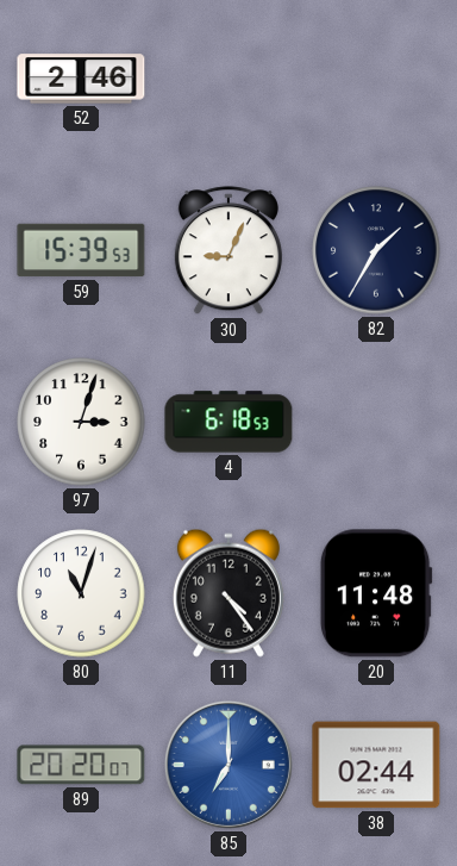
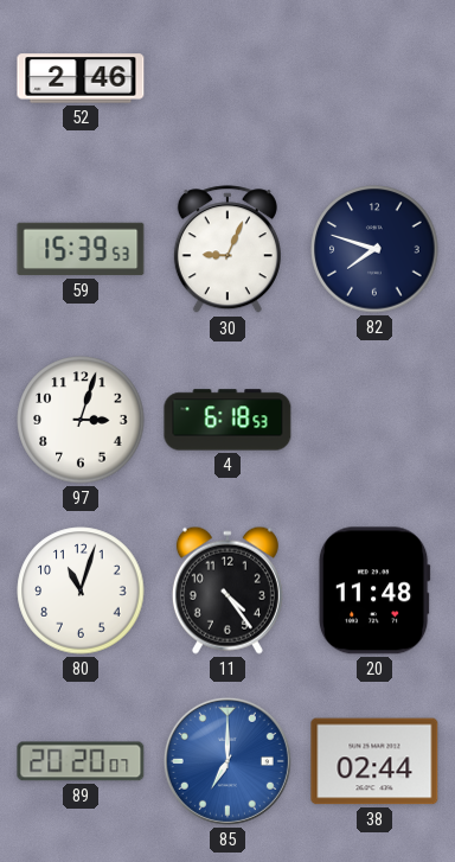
82: 1:35 -> 7:48 (374, 249)
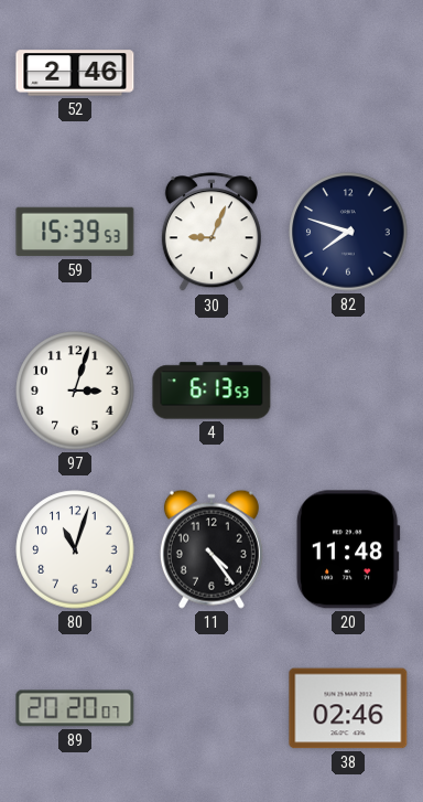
4: 6:18 -> 6:13 (211, 391)
85: 7:00 -> none (227, 761)
38: 02:44 -> 02:46 (348, 708)
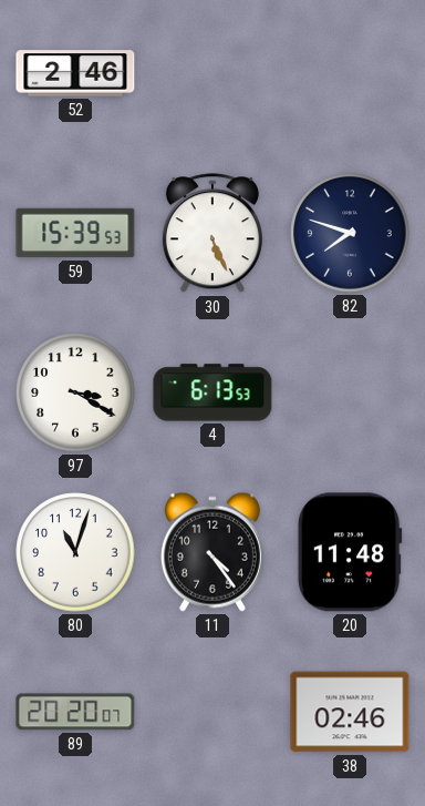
30: 9:04 -> 5:26 (212, 234)
97: 3:03 -> 3:20 (75, 392)
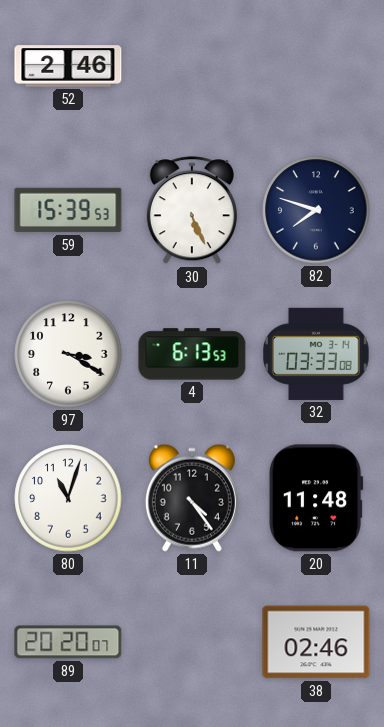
32: none -> 03:33 (317, 354)
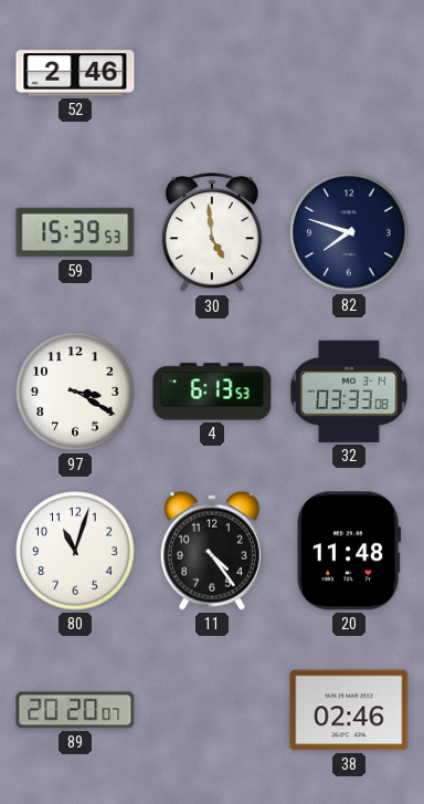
30: 5:26 -> 4:59 (212, 233)
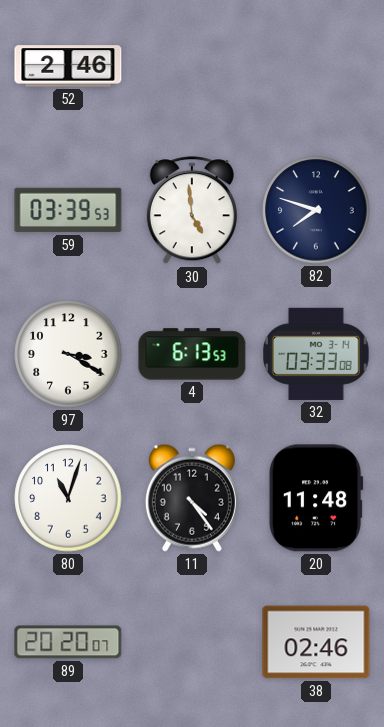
59: 15:39 -> 03:39 (68, 210)
